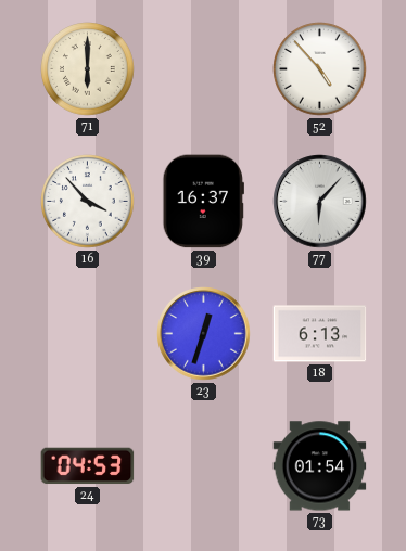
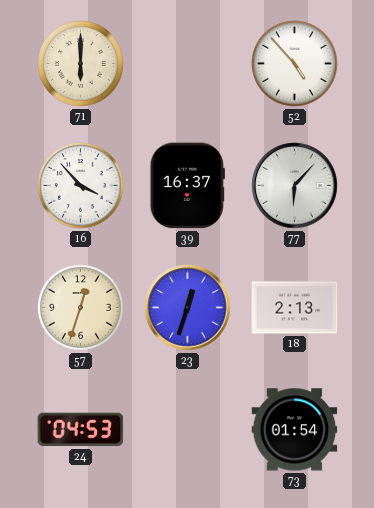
57: none -> 12:33 (81, 308)
18: 6:13 -> 2:13 (295, 308)
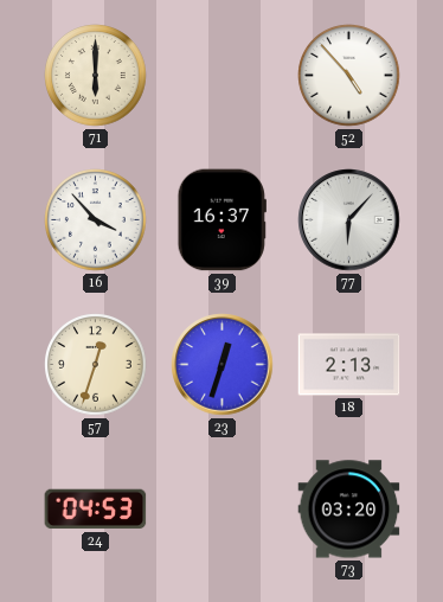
73: 01:54 -> 03:20 (349, 510)
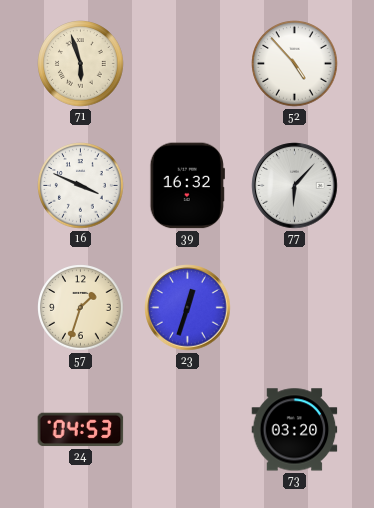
71: 6:00 -> 5:57 (81, 64)
16: 3:53 -> 3:49 (81, 186)
39: 16:37 -> 16:32 (187, 186)
57: 12:33 -> 1:33 (81, 308)
18: 2:13 -> none (349, 365)
